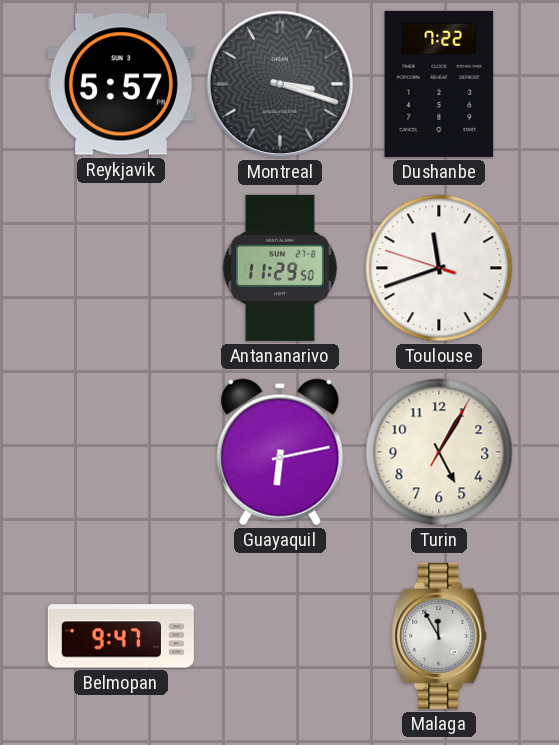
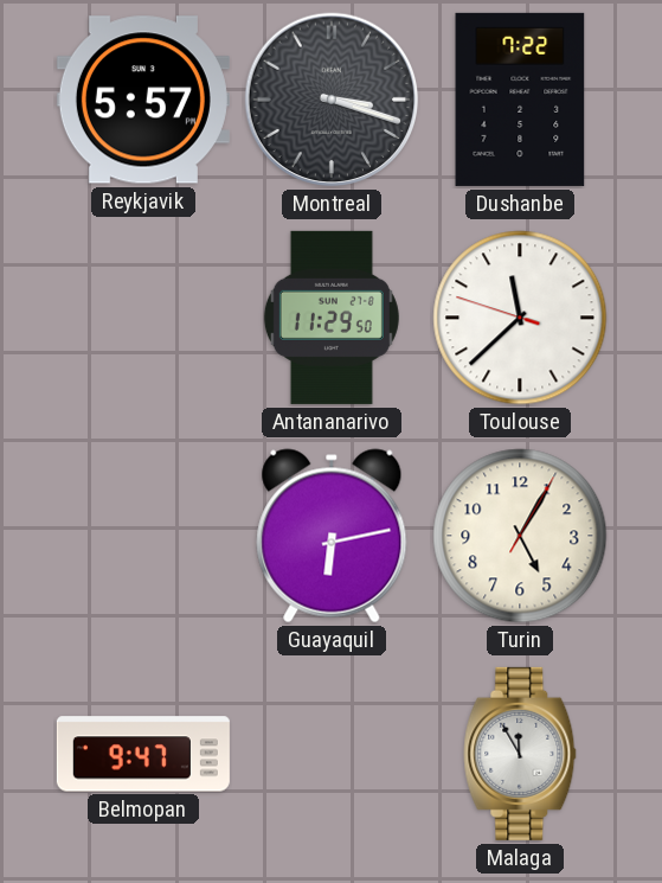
Toulouse: 11:41 -> 11:37 (520, 318)
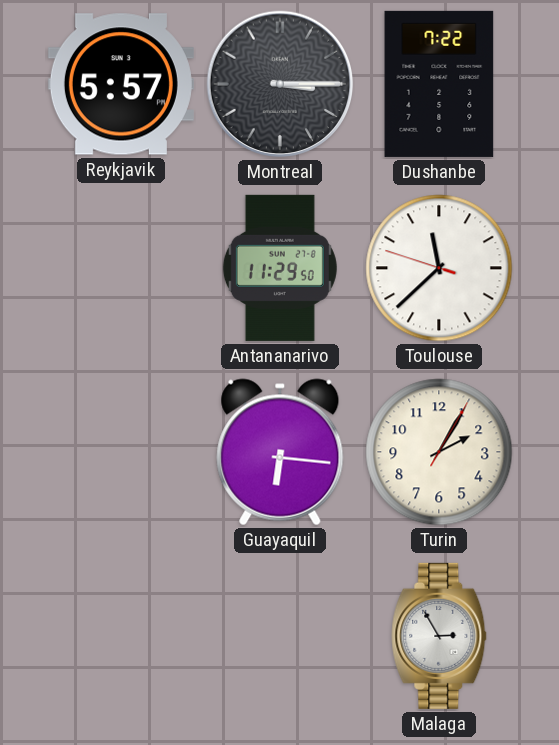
Montreal: 3:18 -> 3:15 (280, 84)
Guayaquil: 6:13 -> 6:16 (280, 452)
Turin: 5:05 -> 2:05 (439, 452)
Belmopan: 9:47 -> none (143, 754)
Malaga: 11:55 -> 2:55 (439, 636)
